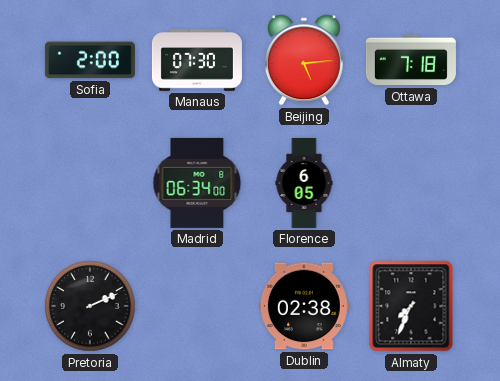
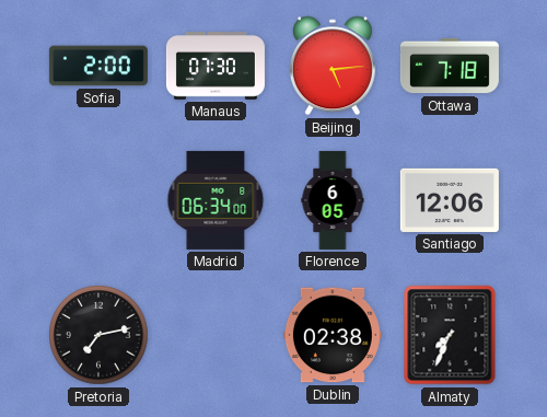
Santiago: none -> 12:06 (450, 200)
Pretoria: 2:11 -> 7:13 (98, 335)
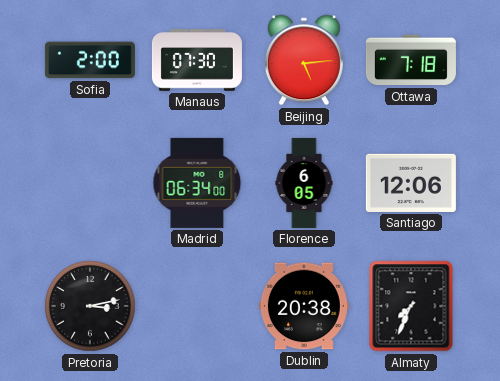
Pretoria: 7:13 -> 3:13 (90, 306)
Dublin: 02:38 -> 20:38 (304, 306)
